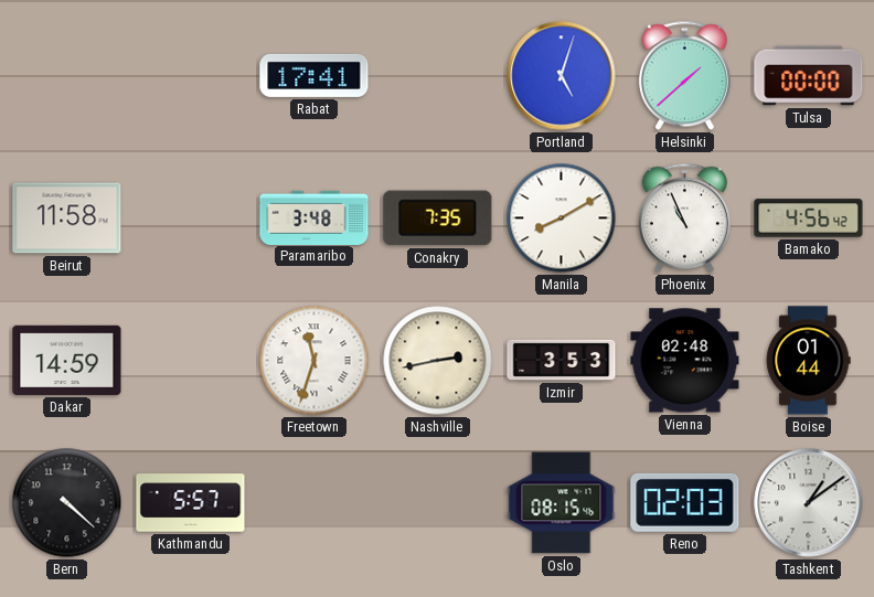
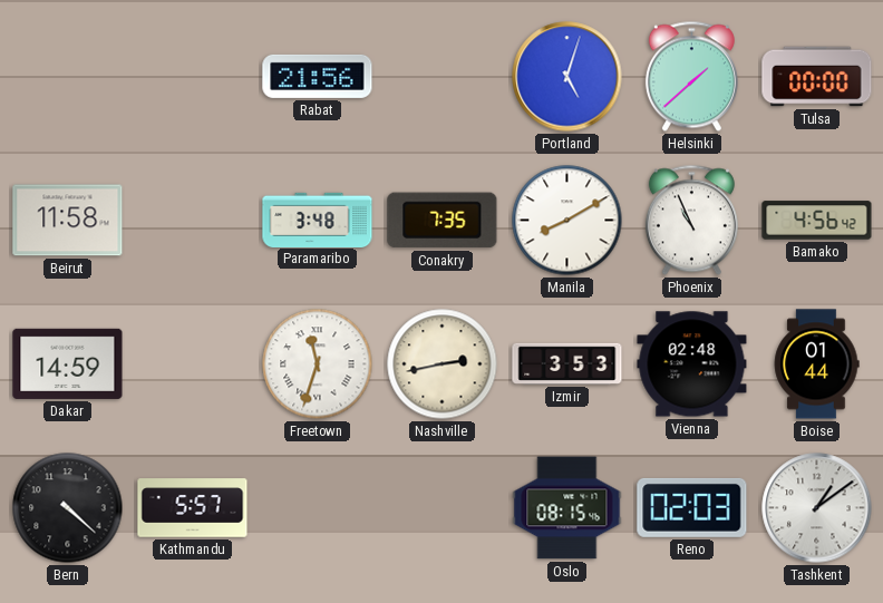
Rabat: 17:41 -> 21:56 (318, 76)
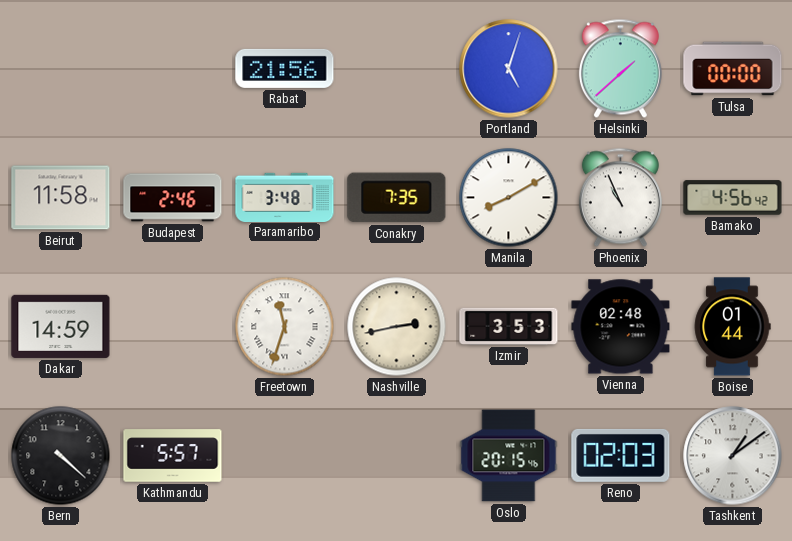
Budapest: none -> 2:46 (173, 198)
Oslo: 08:15 -> 20:15 (509, 456)
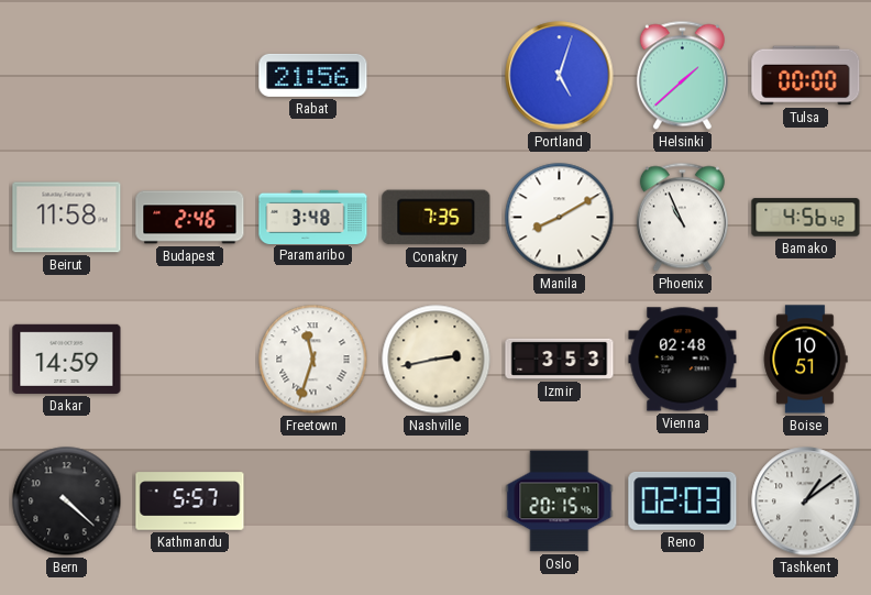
Boise: 01:44 -> 10:51 (805, 360)
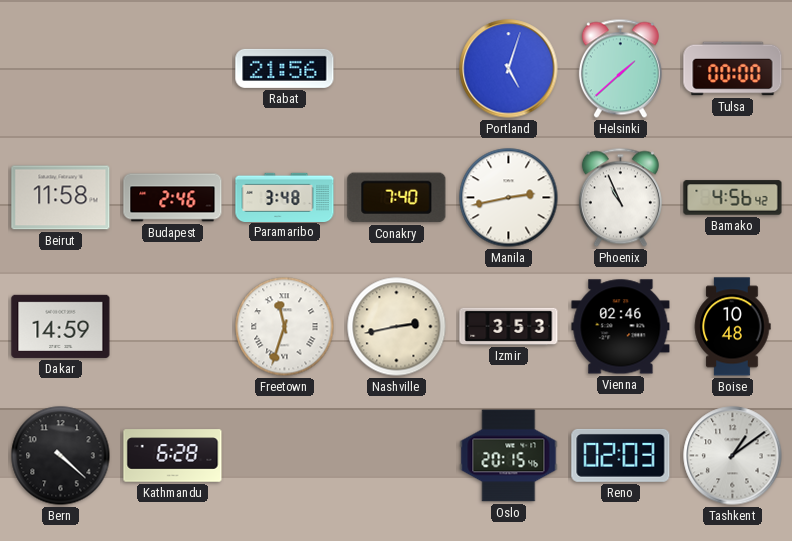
Conakry: 7:35 -> 7:40 (397, 198)
Manila: 8:10 -> 2:43 (509, 198)
Vienna: 02:48 -> 02:46 (621, 327)
Boise: 10:51 -> 10:48 (732, 327)
Kathmandu: 5:57 -> 6:28 (173, 456)
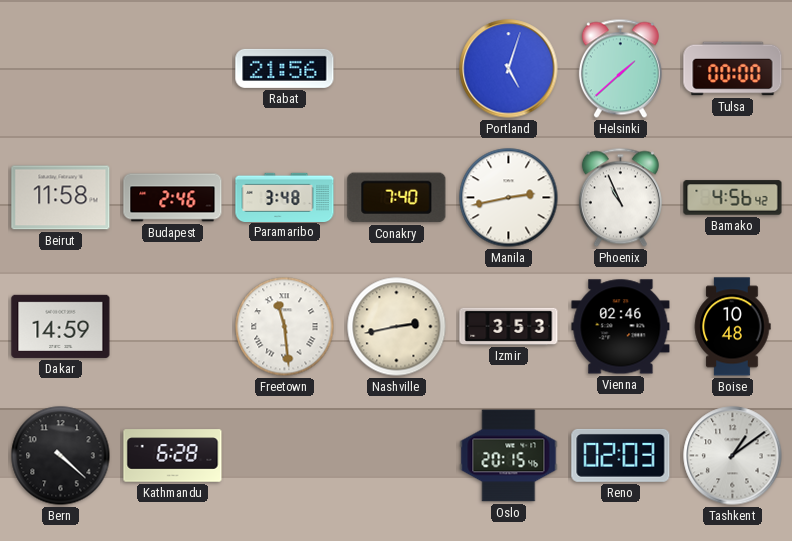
Freetown: 11:33 -> 11:29 (285, 327)
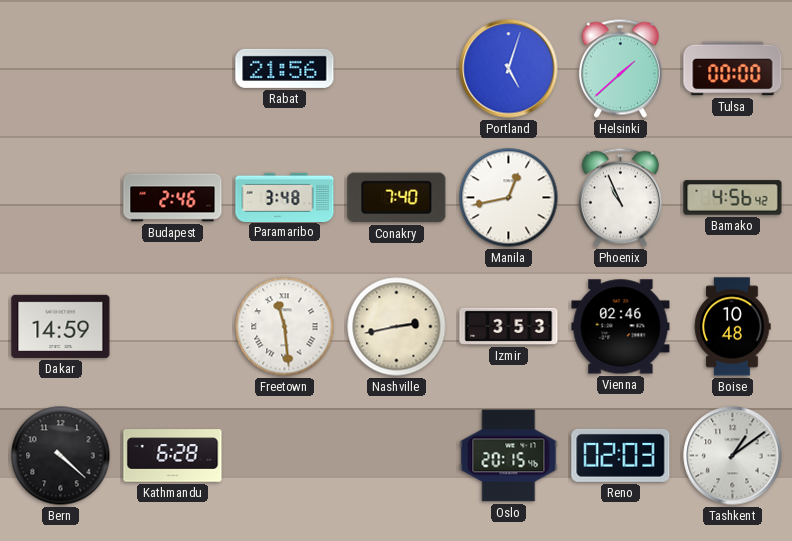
Beirut: 11:58 -> none (61, 198)
Manila: 2:43 -> 12:43 (509, 198)
